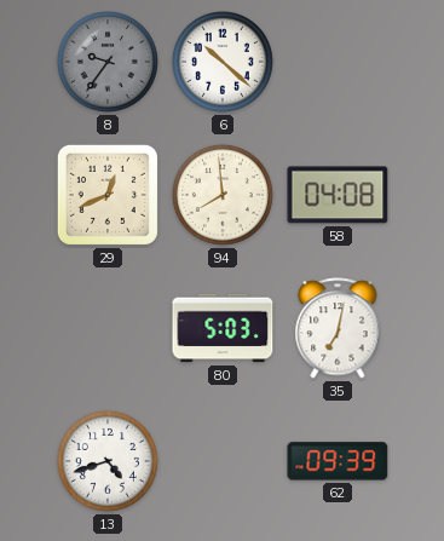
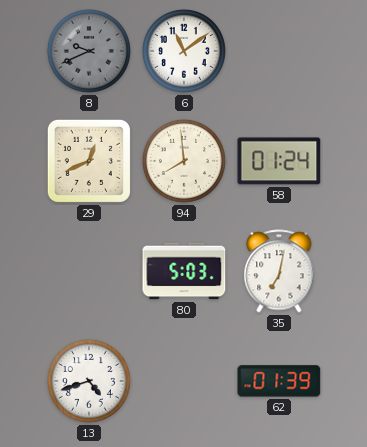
8: 9:36 -> 9:41 (89, 51)
6: 10:22 -> 11:09 (184, 51)
58: 04:08 -> 01:24 (279, 161)
62: 09:39 -> 01:39 (279, 381)
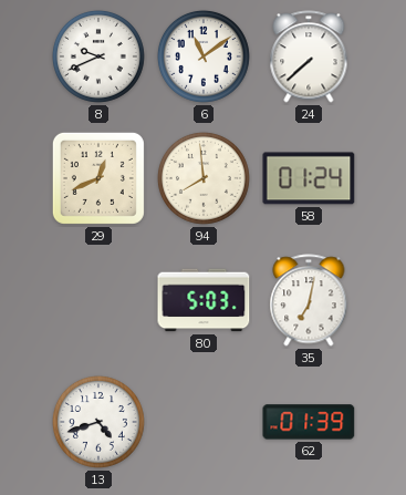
8 dial: grey -> white (98, 56)
24: none -> 7:38 (309, 56)
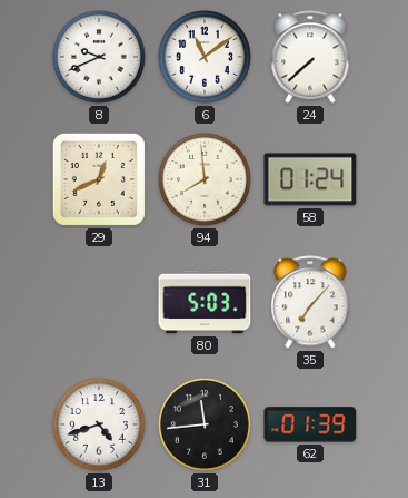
35: 7:02 -> 7:07 (310, 302)
31: none -> 11:44 (205, 424)
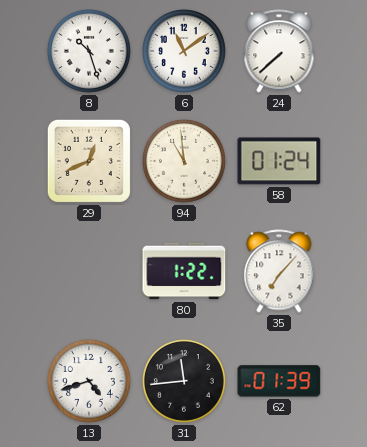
8: 9:41 -> 10:27 (89, 51)
94: 7:59 -> 10:59 (184, 161)
80: 5:03 -> 1:22 (184, 271)
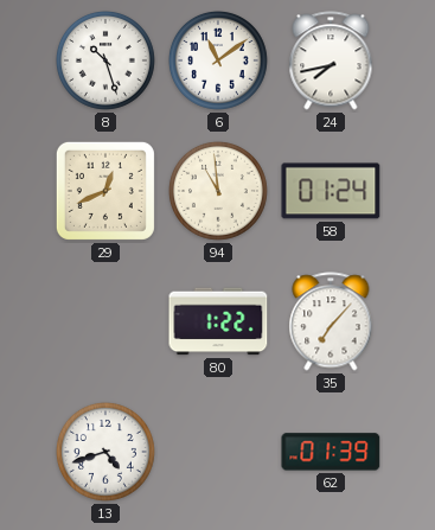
24: 7:38 -> 7:43 (331, 60)
31: 11:44 -> none (184, 381)
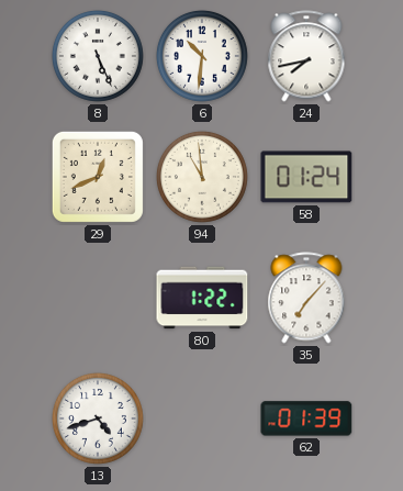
8: 10:27 -> 5:26 (98, 56)
6: 11:09 -> 10:31 (202, 56)
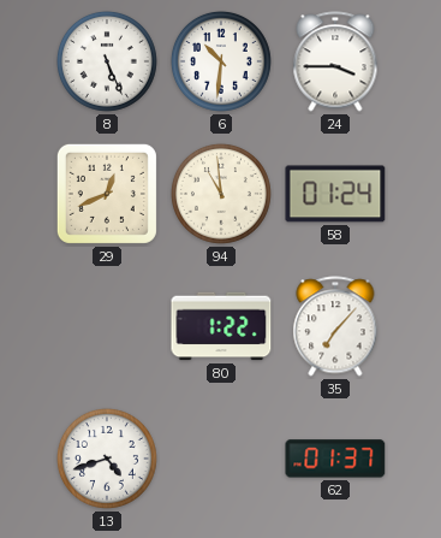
24: 7:43 -> 3:45 (335, 61)
62: 01:39 -> 01:37 (335, 459)
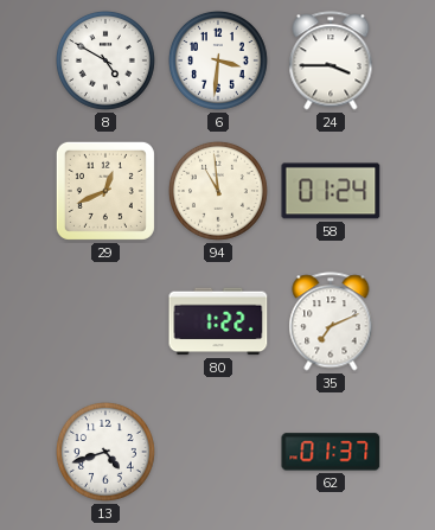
8: 5:26 -> 4:50 (105, 60)
6: 10:31 -> 3:31 (218, 60)
35: 7:07 -> 7:11 (331, 321)
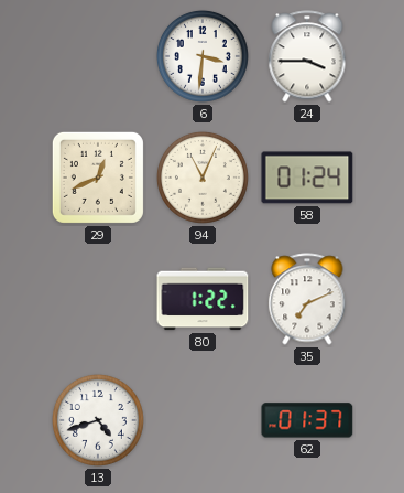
8: 4:50 -> none (105, 60)
94: 10:59 -> 11:04 (203, 178)
